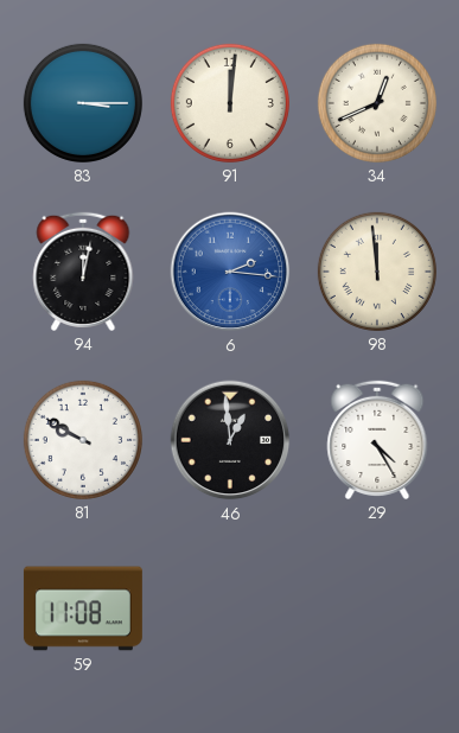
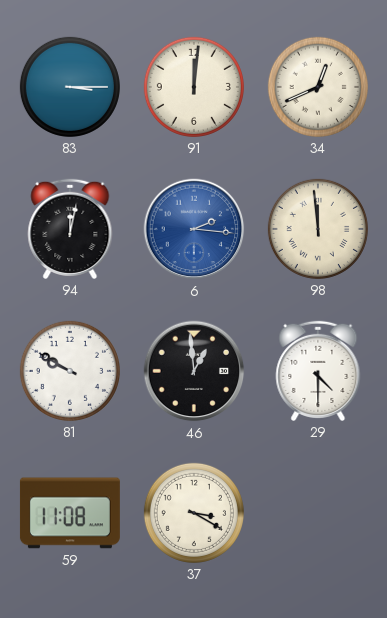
29: 4:25 -> 4:30 (318, 371)
37: none -> 3:20 (194, 513)
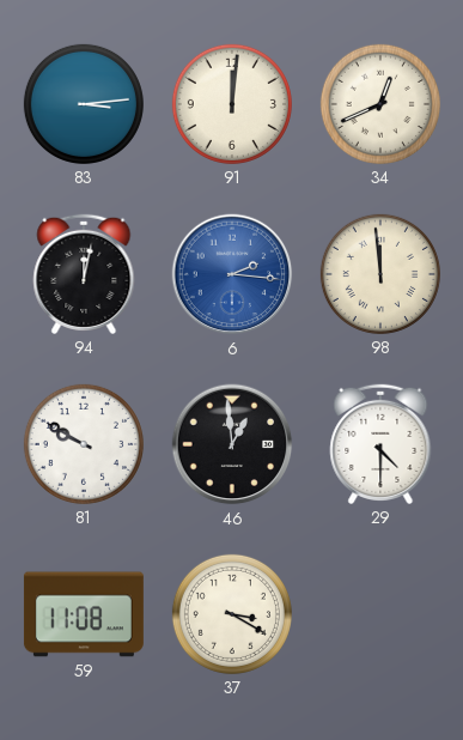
83: 3:15 -> 3:14 (84, 104)
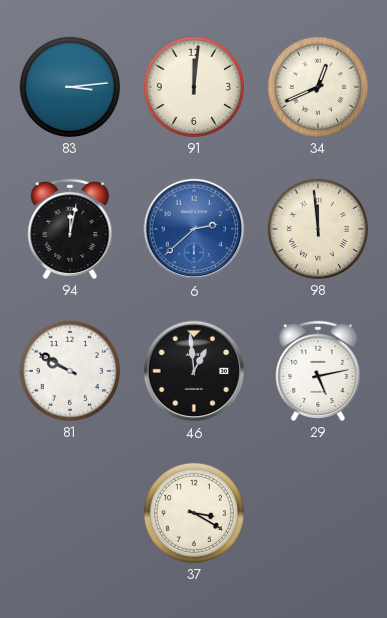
6: 2:16 -> 2:38 (194, 229)
29: 4:30 -> 5:13 (318, 371)
59: 11:08 -> none (84, 614)
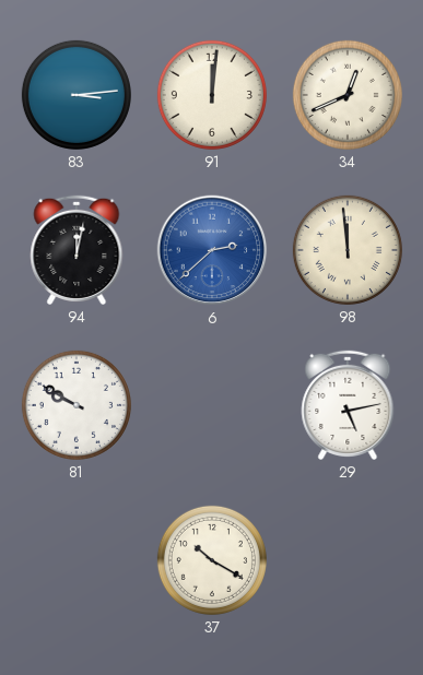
46: 12:59 -> none (194, 371)
37: 3:20 -> 10:20 (212, 560)
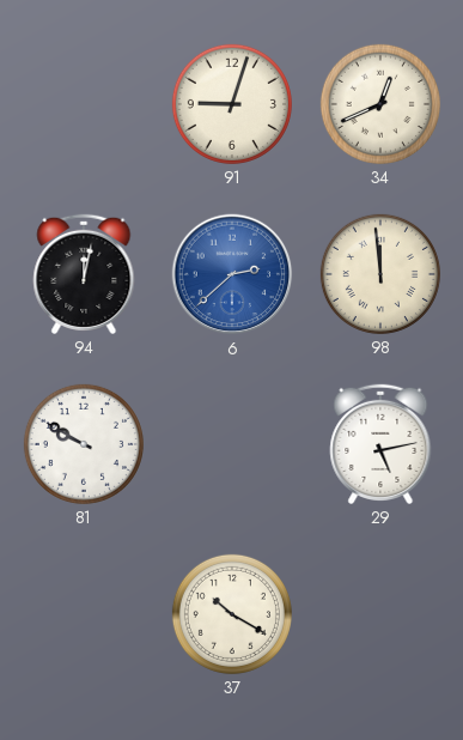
83: 3:14 -> none (77, 95)
91: 12:01 -> 9:03 (232, 104)
